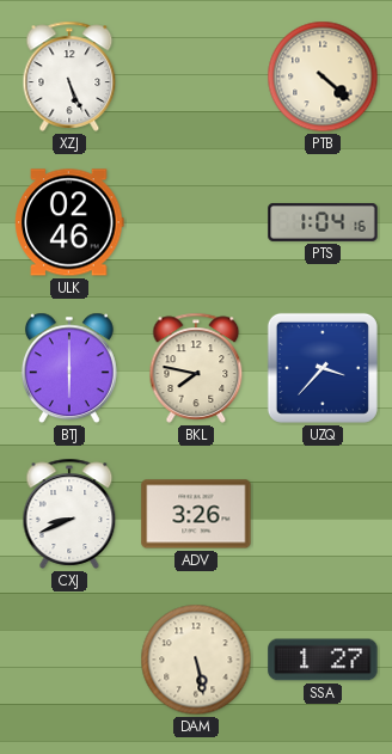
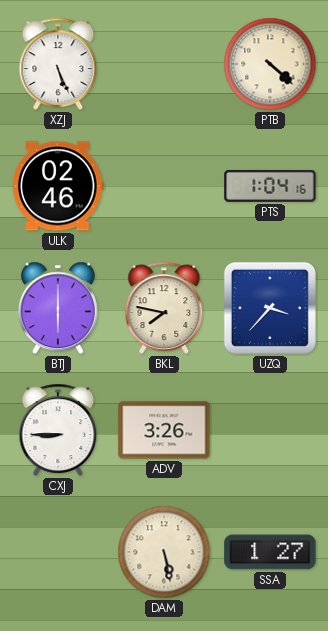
CXJ: 8:41 -> 8:45 (58, 430)
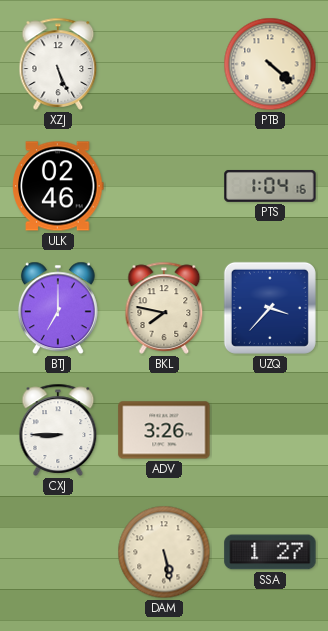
BTJ: 6:00 -> 7:00 (58, 308)
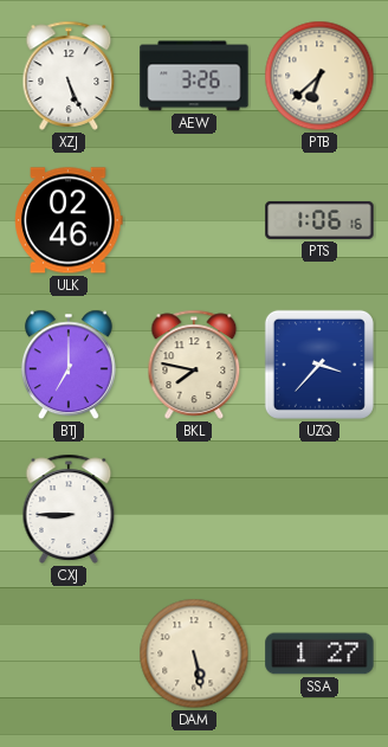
AEW: none -> 3:26 (194, 76)
PTB: 4:22 -> 6:38 (319, 76)
PTS: 1:04 -> 1:06 (319, 220)
ADV: 3:26 -> none (164, 430)
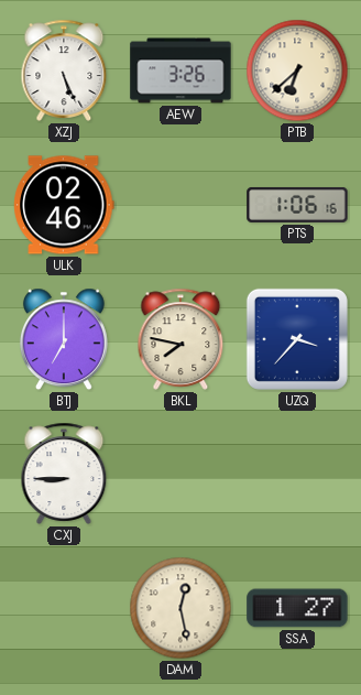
DAM: 5:28 -> 12:28 (180, 608)
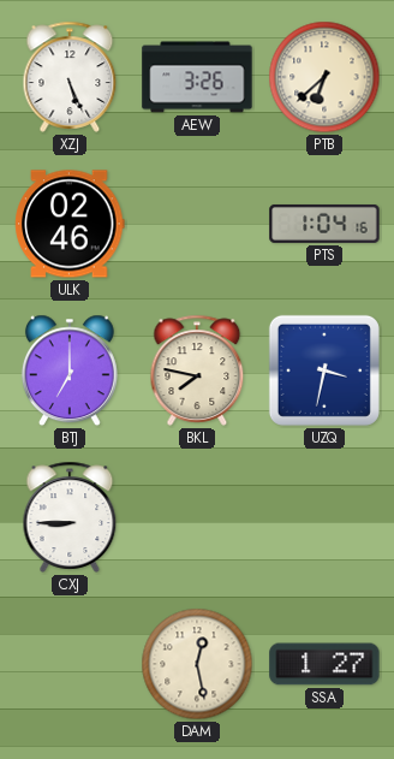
PTS: 1:06 -> 1:04 (324, 224)
UZQ: 3:37 -> 3:32 (324, 370)
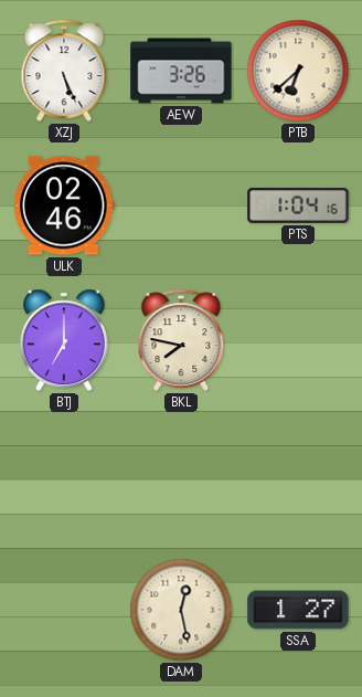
UZQ: 3:32 -> none (324, 370)
CXJ: 8:45 -> none (70, 517)
